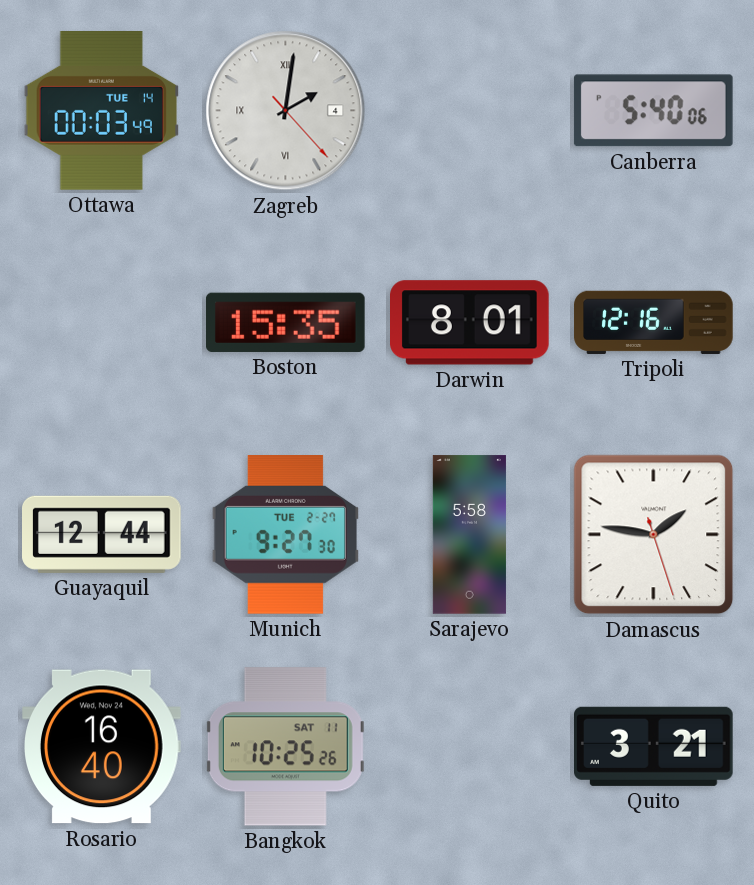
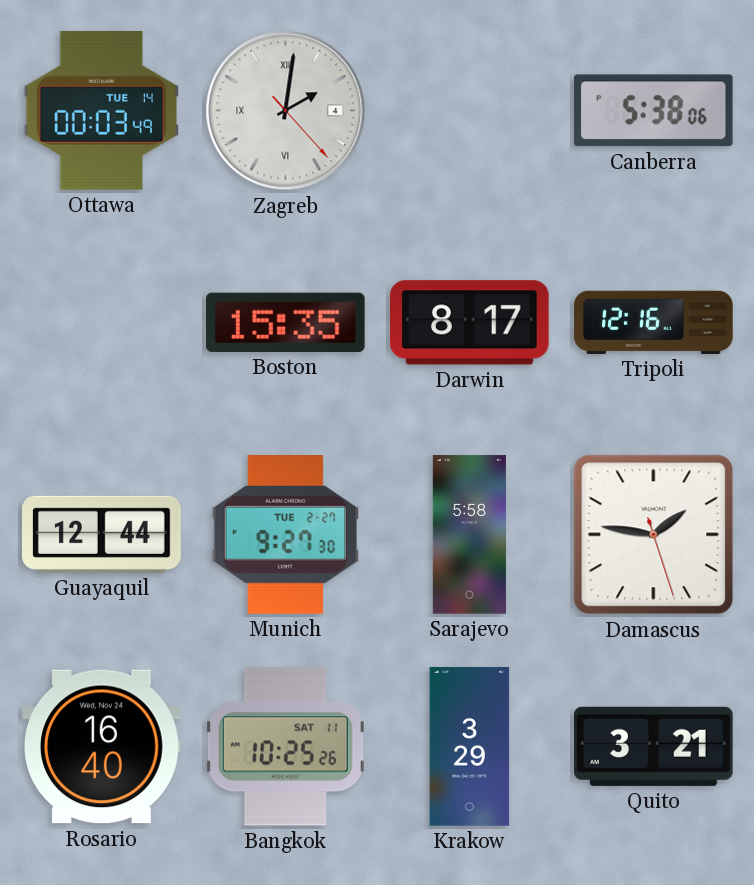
Canberra: 5:40 -> 5:38 (653, 111)
Darwin: 8:01 -> 8:17 (470, 323)
Krakow: none -> 3:29 (470, 747)
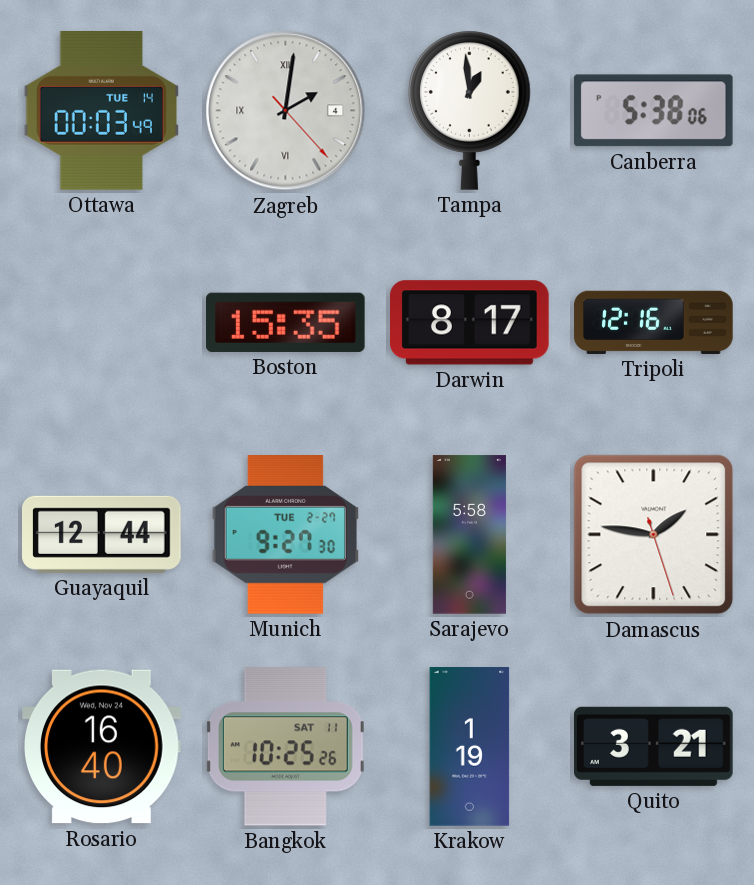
Tampa: none -> 12:59 (470, 110)
Krakow: 3:29 -> 1:19 (470, 747)
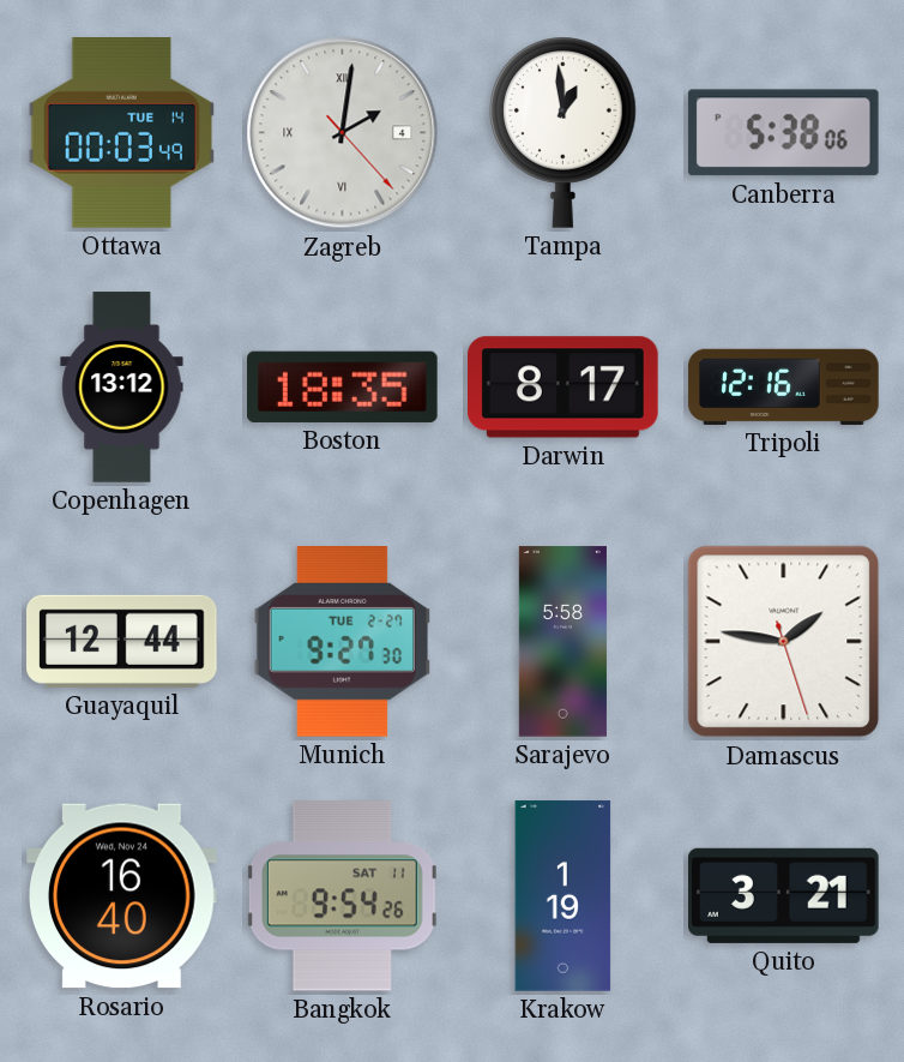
Copenhagen: none -> 13:12 (122, 388)
Boston: 15:35 -> 18:35 (343, 386)
Bangkok: 10:25 -> 9:54 (342, 896)
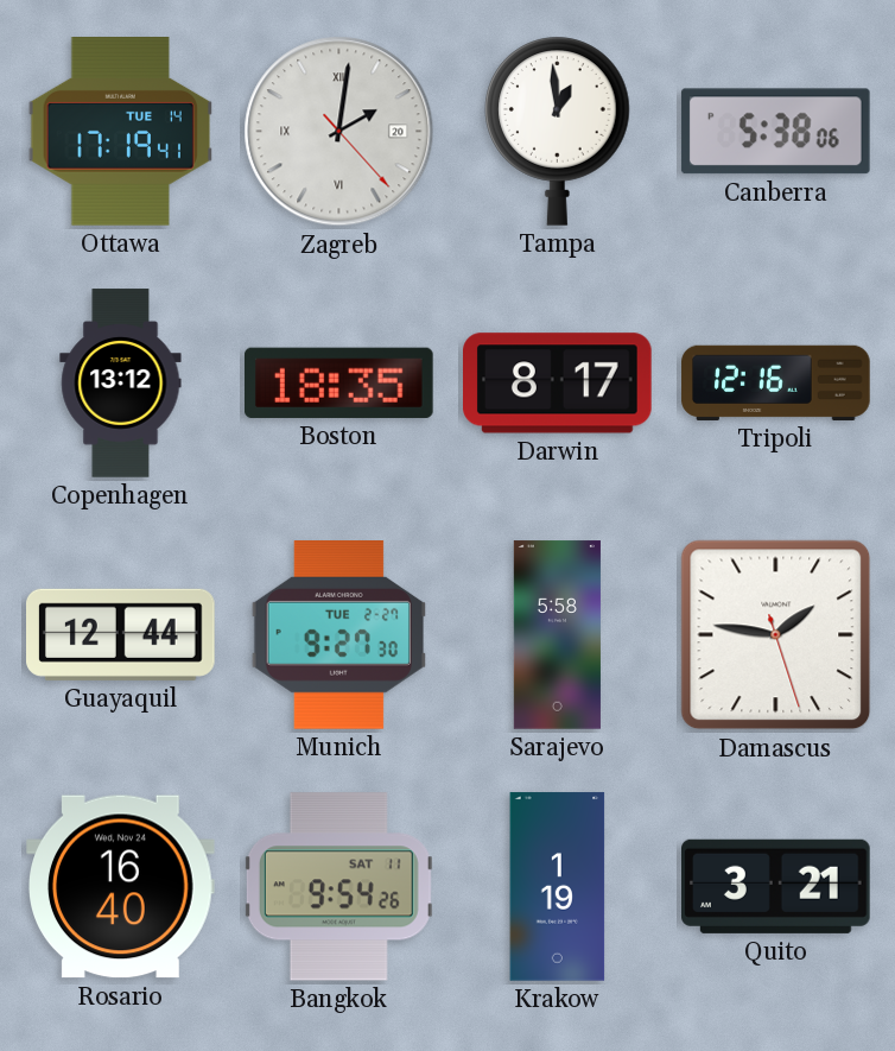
Ottawa: 00:03 -> 17:19 (120, 132)
Zagreb date: 4 -> 20 (339, 132)
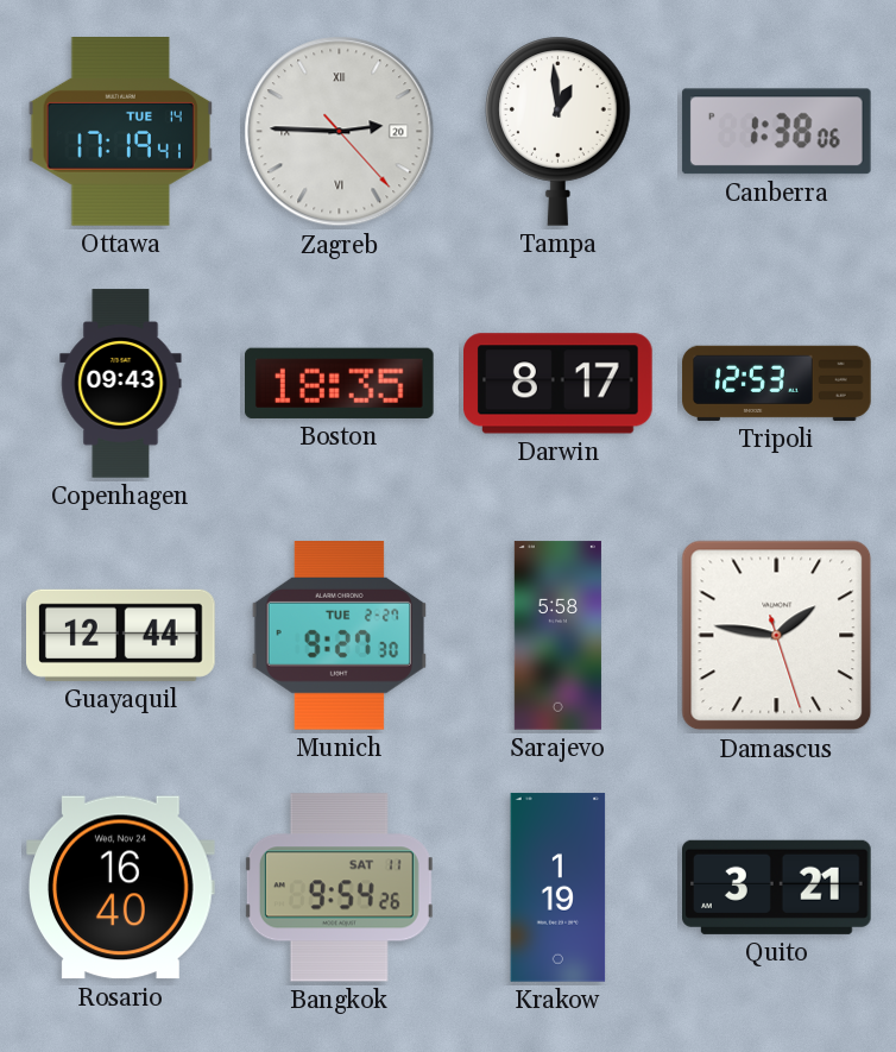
Zagreb: 2:01 -> 2:45 (340, 132)
Canberra: 5:38 -> 1:38 (776, 132)
Copenhagen: 13:12 -> 09:43 (121, 384)
Tripoli: 12:16 -> 12:53 (777, 383)
